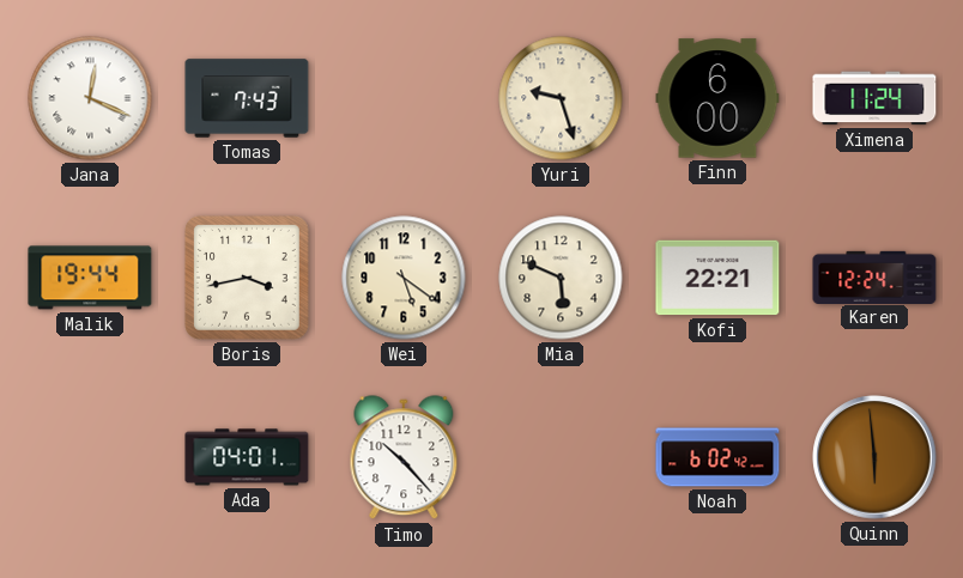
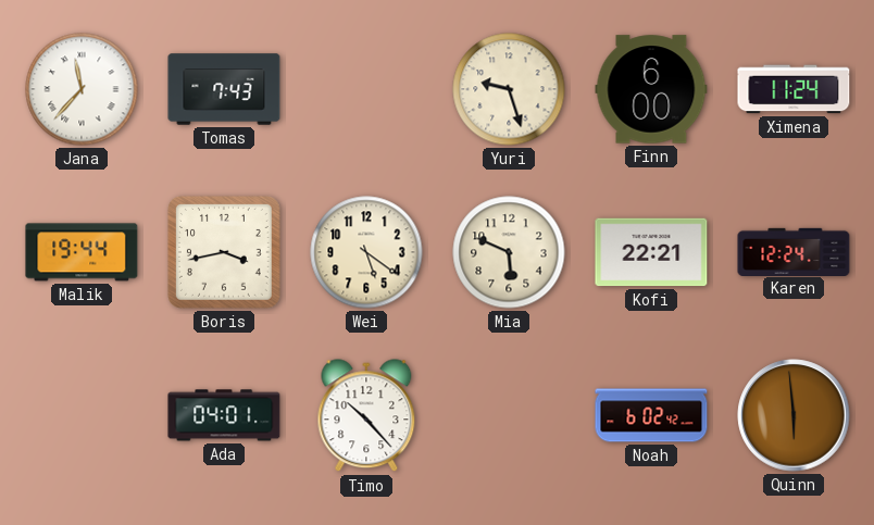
Jana: 12:19 -> 11:37 (82, 89)
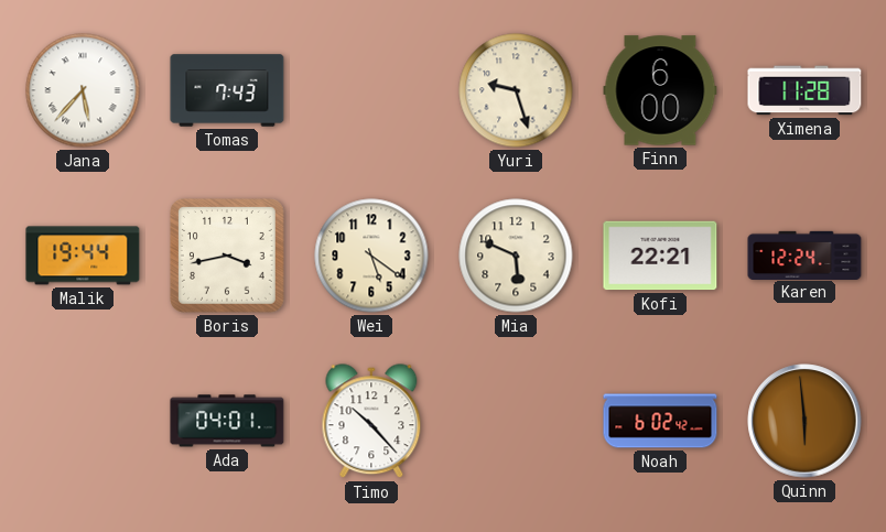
Jana: 11:37 -> 5:37 (83, 90)
Ximena: 11:24 -> 11:28 (804, 90)
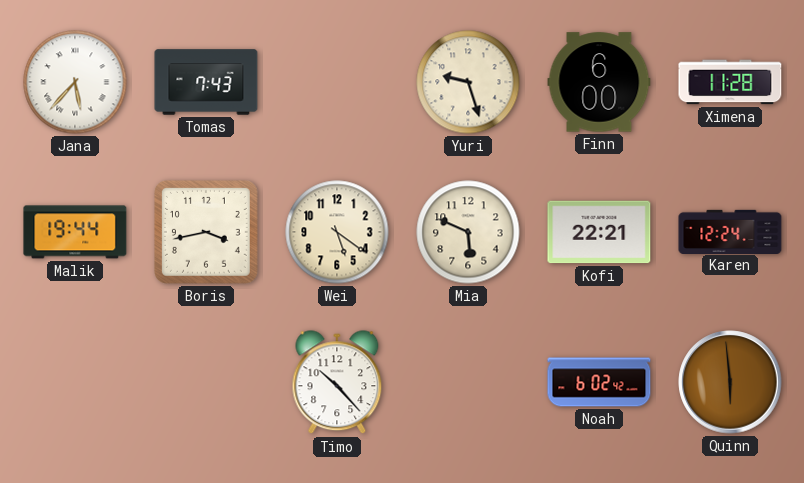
Ada: 04:01 -> none (227, 421)
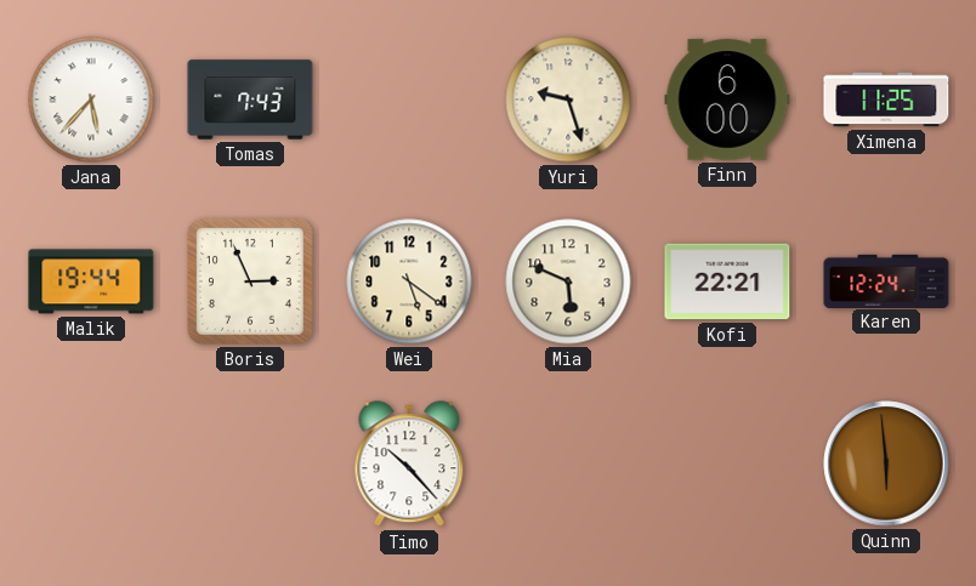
Ximena: 11:28 -> 11:25 (886, 99)
Boris: 3:43 -> 2:56 (250, 281)
Noah: 6:02 -> none (599, 382)
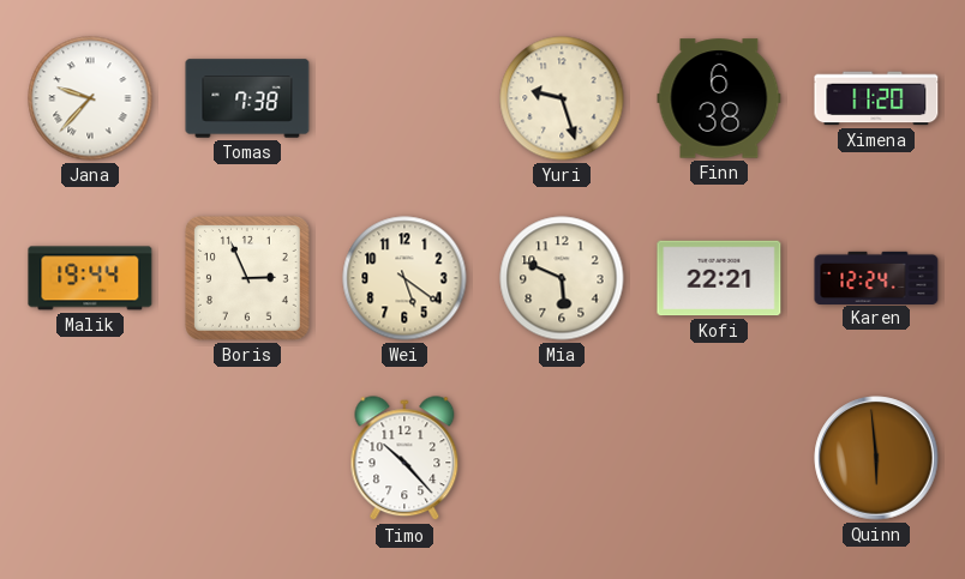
Jana: 5:37 -> 9:37 (90, 98)
Tomas: 7:43 -> 7:38 (247, 98)
Finn: 6:00 -> 6:38 (719, 98)
Ximena: 11:25 -> 11:20 (876, 98)
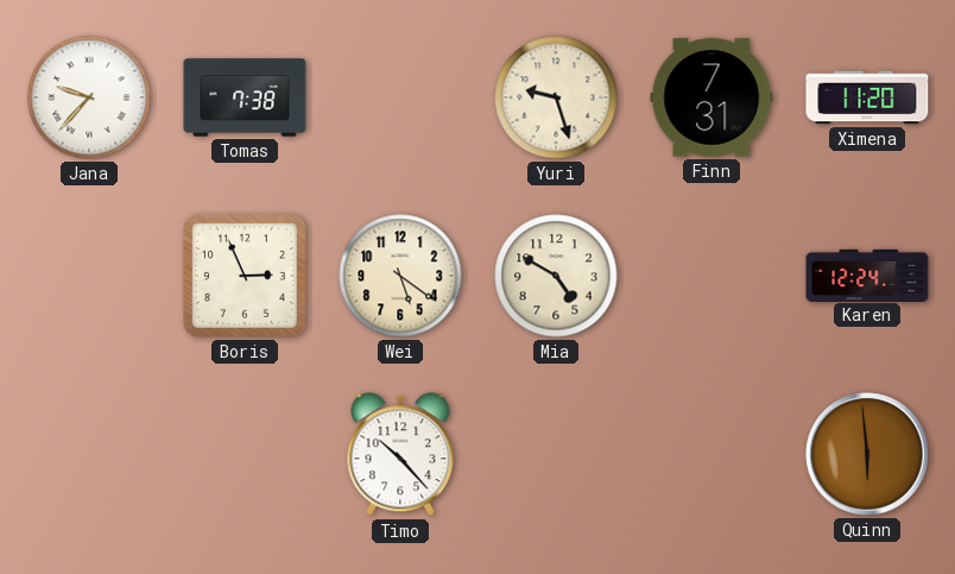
Finn: 6:38 -> 7:31 (711, 97)
Malik: 19:44 -> none (90, 278)
Mia: 5:49 -> 4:50 (556, 276)
Kofi: 22:21 -> none (719, 278)
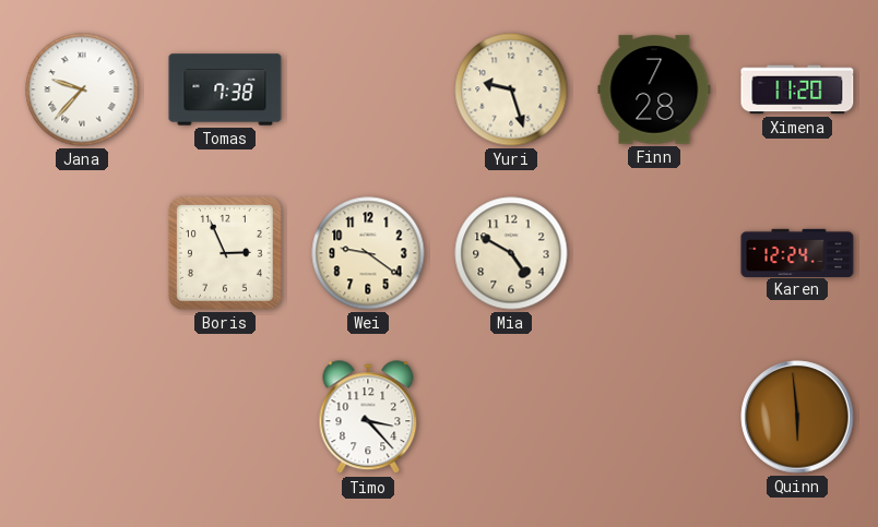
Finn: 7:31 -> 7:28 (654, 89)
Wei: 5:21 -> 9:21 (368, 253)
Timo: 10:23 -> 3:23 (368, 418)
